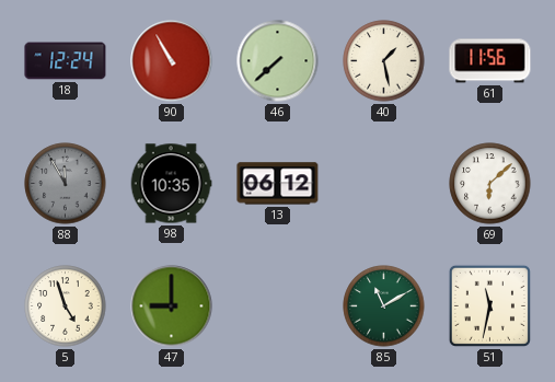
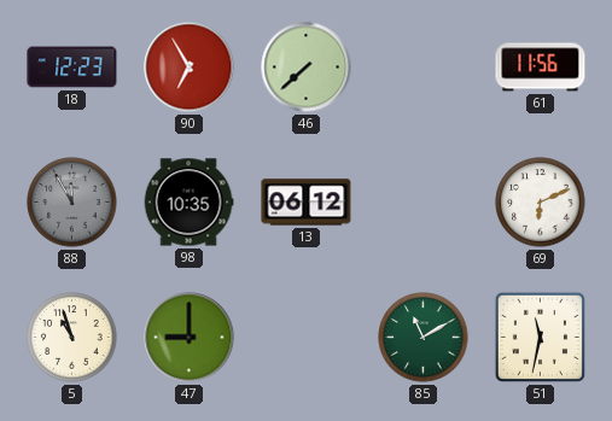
18: 12:24 -> 12:23 (72, 68)
90: 10:55 -> 6:55 (190, 68)
40: 1:28 -> none (384, 61)
69: 6:08 -> 6:11 (541, 203)
5: 4:57 -> 10:57 (72, 338)
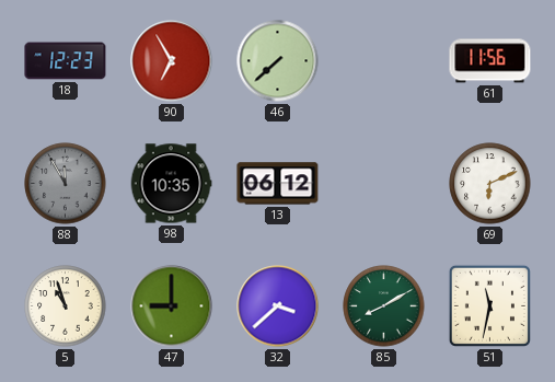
32: none -> 3:38 (278, 306)
85: 11:10 -> 8:10 (384, 306)
